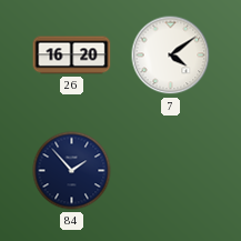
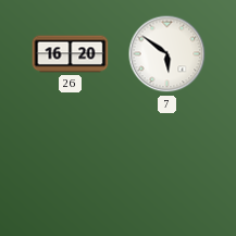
7: 4:09 -> 5:51 (167, 54)
84: 1:53 -> none (72, 171)
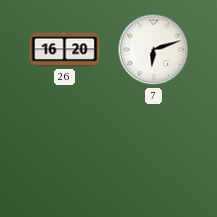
7: 5:51 -> 6:12 (154, 50)
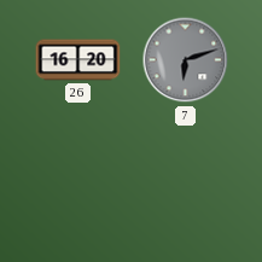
7 dial: white -> grey (186, 60)
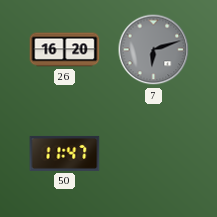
50: none -> 11:47 (65, 153)
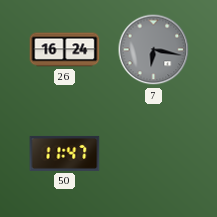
26: 16:20 -> 16:24 (65, 50)
7: 6:12 -> 6:17 (154, 50)
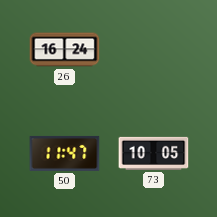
7: 6:17 -> none (154, 50)
73: none -> 10:05 (154, 153)
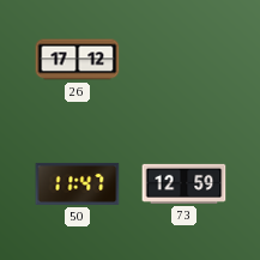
26: 16:24 -> 17:12 (78, 60)
73: 10:05 -> 12:59 (185, 183)
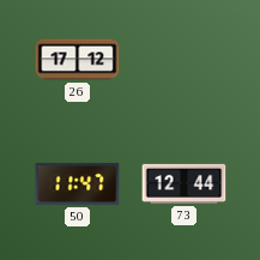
73: 12:59 -> 12:44 (185, 183)
